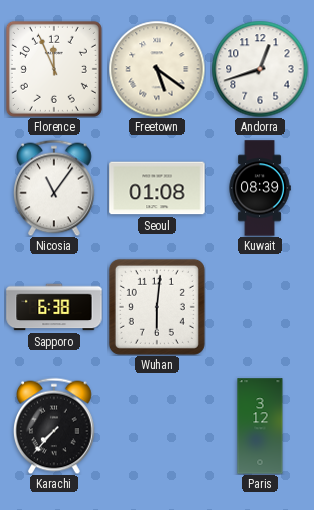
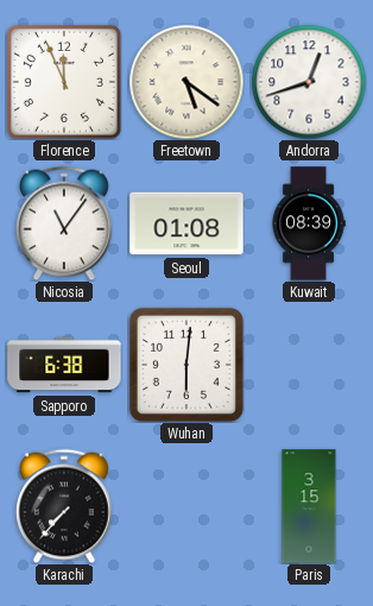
Paris: 3:12 -> 3:15 (309, 506)
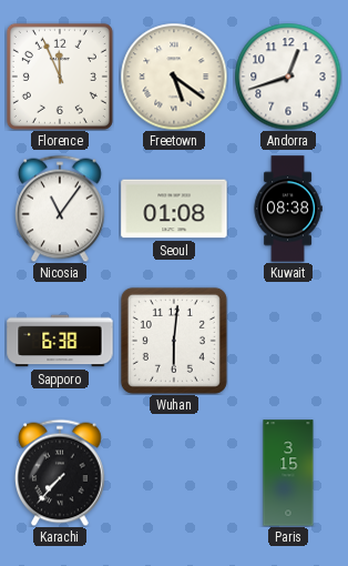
Kuwait: 08:39 -> 08:38 (288, 209)
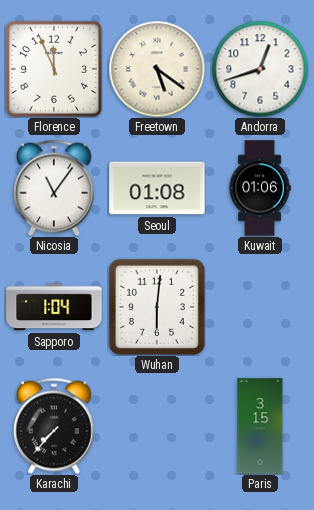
Kuwait: 08:38 -> 01:06 (260, 188)
Sapporo: 6:38 -> 1:04 (54, 307)
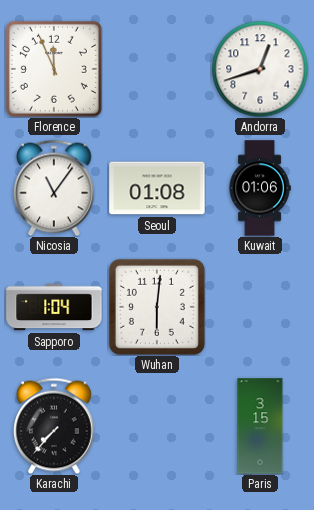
Freetown: 5:21 -> none (157, 69)
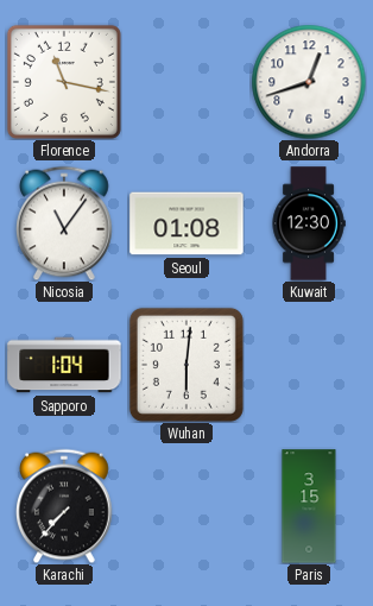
Florence: 11:56 -> 11:17 (64, 82)
Kuwait: 01:06 -> 12:30 (309, 223)
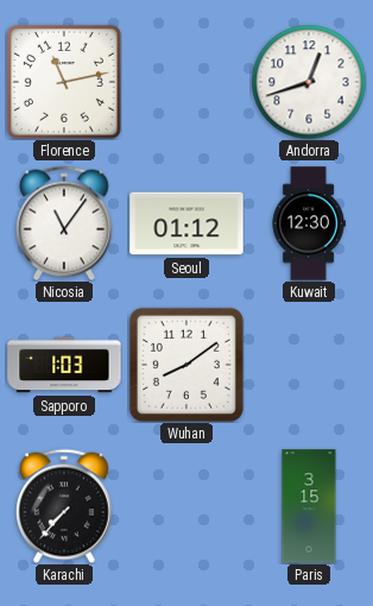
Florence: 11:17 -> 11:13 (64, 82)
Seoul: 01:08 -> 01:12 (186, 223)
Sapporo: 1:04 -> 1:03 (64, 365)
Wuhan: 6:01 -> 8:09 (186, 365)
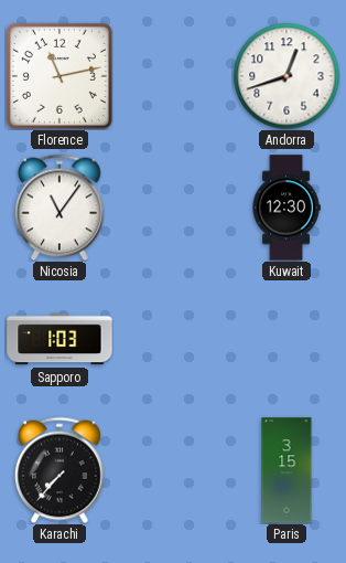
Seoul: 01:12 -> none (186, 223)
Wuhan: 8:09 -> none (186, 365)
